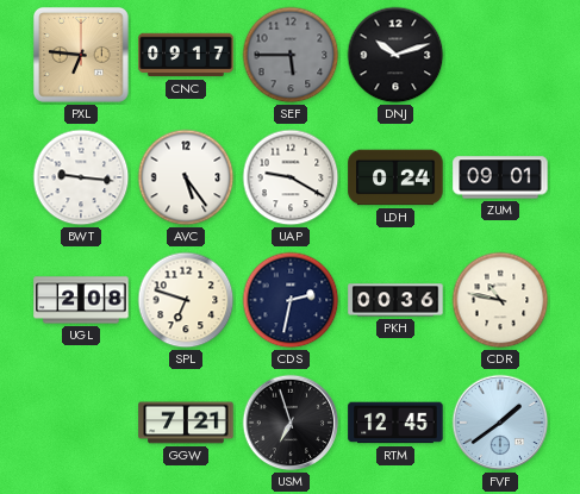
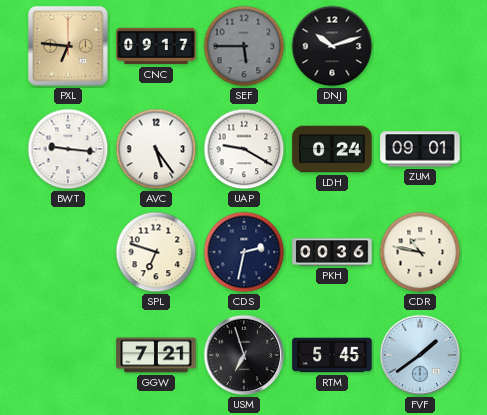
UGL: 2:08 -> none (81, 300)
RTM: 12:45 -> 5:45 (332, 355)
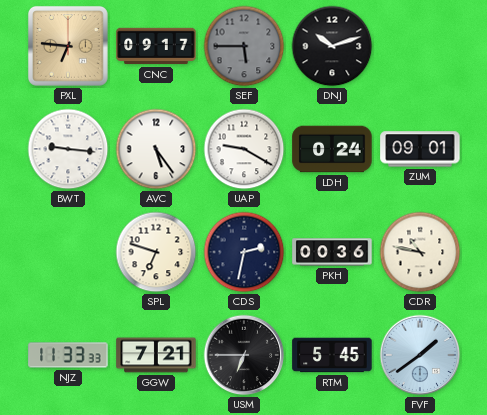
NJZ: none -> 11:33 (68, 355)
USM: 6:57 -> 6:45 (244, 355)
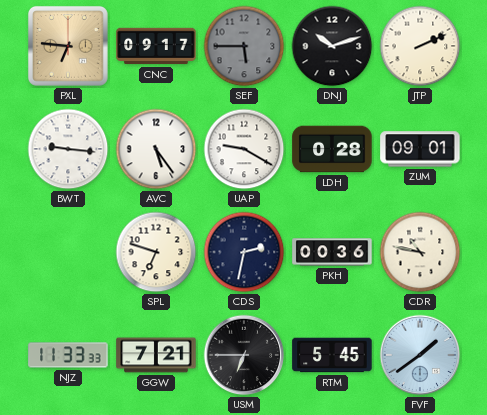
JTP: none -> 2:11 (420, 46)
LDH: 0:24 -> 0:28 (332, 149)
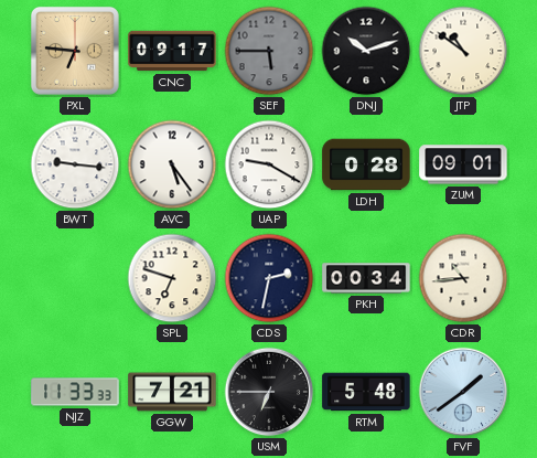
JTP: 2:11 -> 10:51 (463, 51)
PKH: 00:36 -> 00:34 (366, 278)
CDR: 10:47 -> 10:44 (463, 278)
RTM: 5:45 -> 5:48 (366, 392)
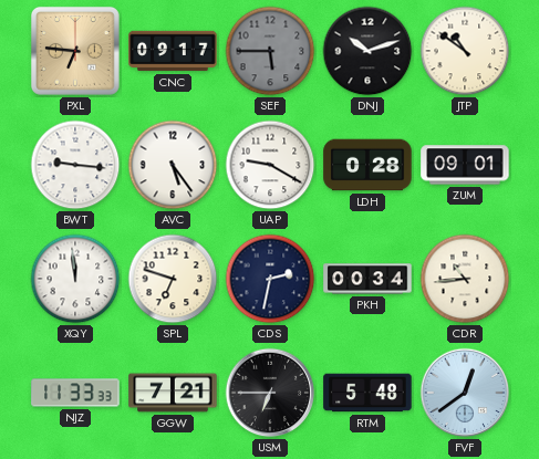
XQY: none -> 11:59 (75, 279)
FVF: 1:39 -> 12:39 (465, 393)
